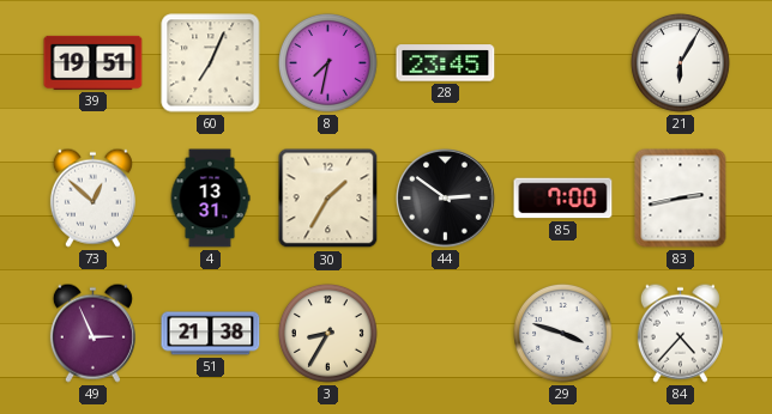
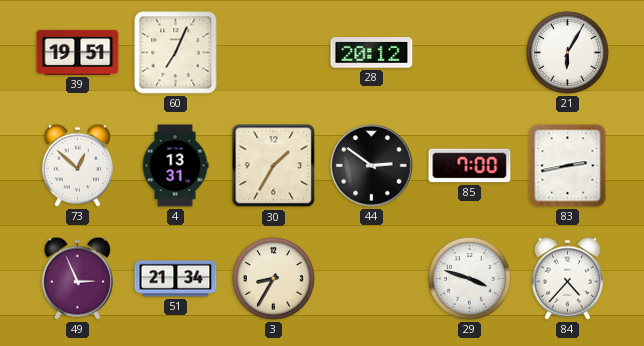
8: 7:32 -> none (327, 62)
28: 23:45 -> 20:12 (372, 53)
51: 21:38 -> 21:34 (176, 279)
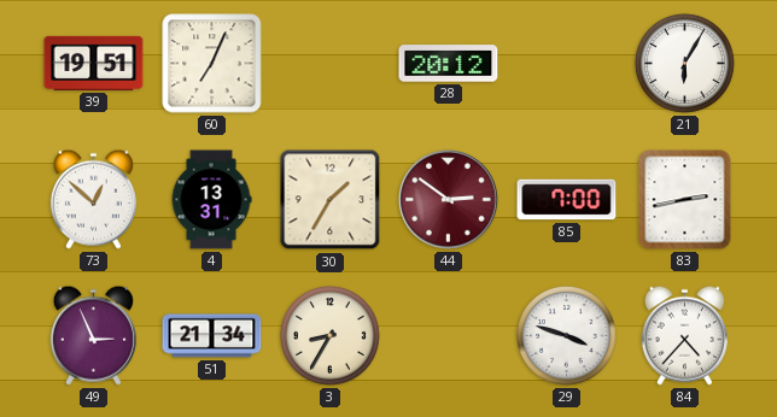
44 dial: black -> burgundy (449, 200)
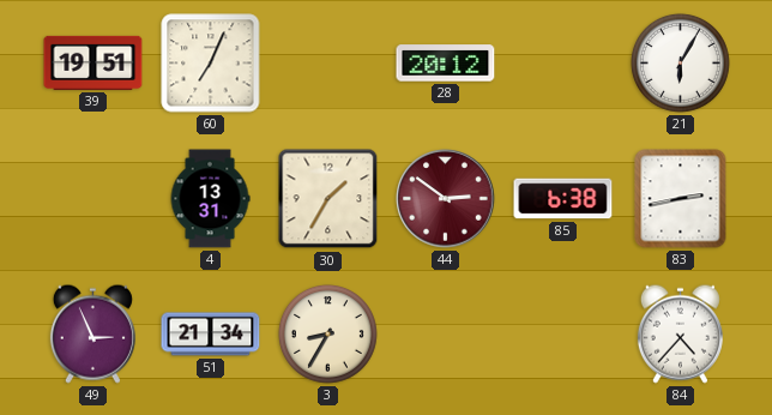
73: 12:52 -> none (93, 199)
85: 7:00 -> 6:38 (563, 199)
29: 3:48 -> none (566, 335)
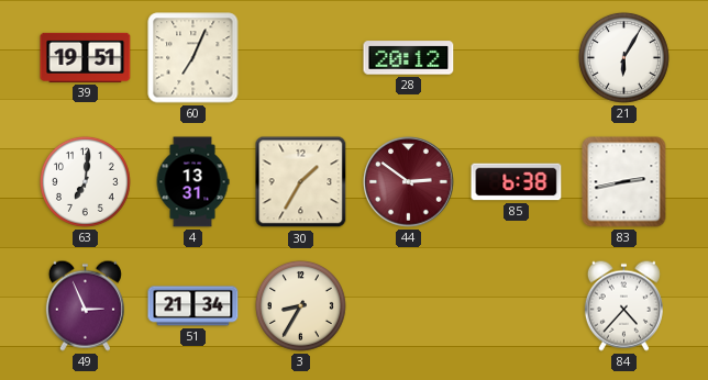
63: none -> 7:01 (85, 181)
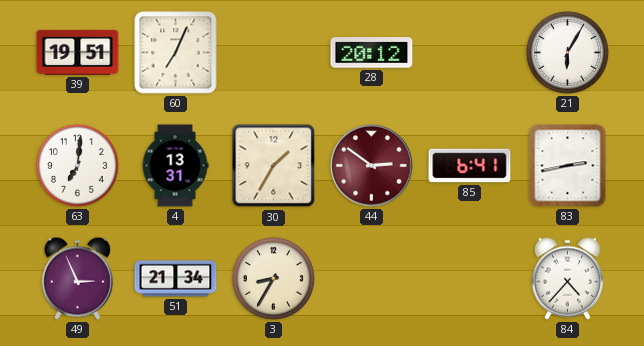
85: 6:38 -> 6:41 (470, 166)
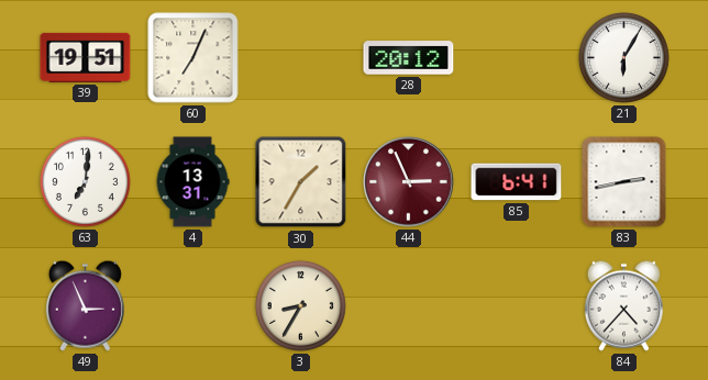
44: 2:51 -> 2:56 (409, 182)
51: 21:34 -> none (176, 279)
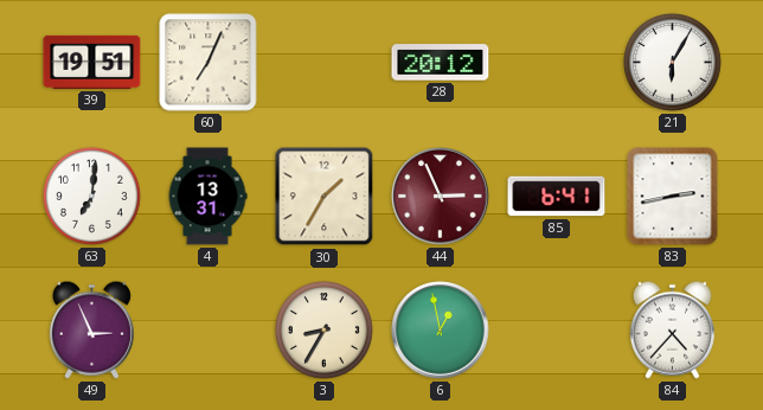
6: none -> 12:58 (441, 331)
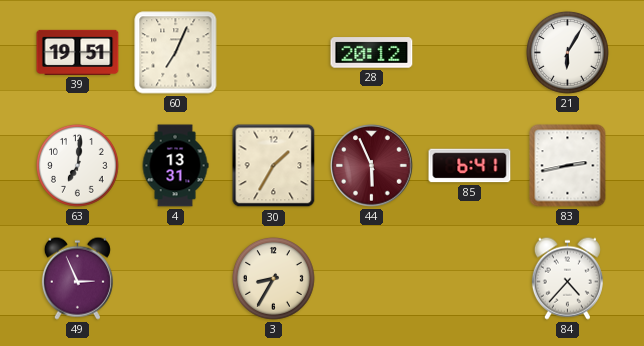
44: 2:56 -> 5:56 (372, 166)
6: 12:58 -> none (441, 331)
